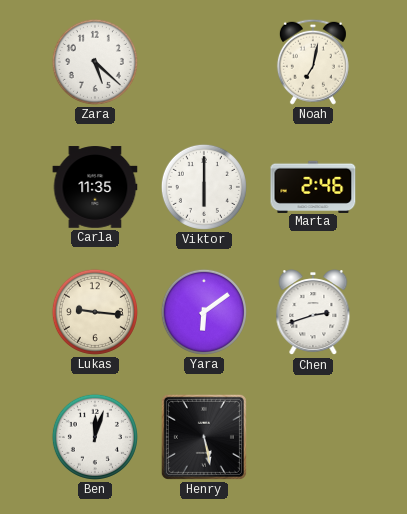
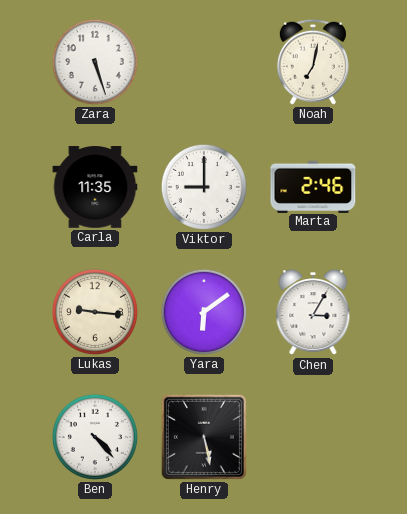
Zara: 5:22 -> 5:27 (95, 62)
Viktor: 6:00 -> 9:00 (204, 187)
Chen: 2:42 -> 3:05 (313, 313)
Ben: 12:03 -> 4:23 (95, 437)
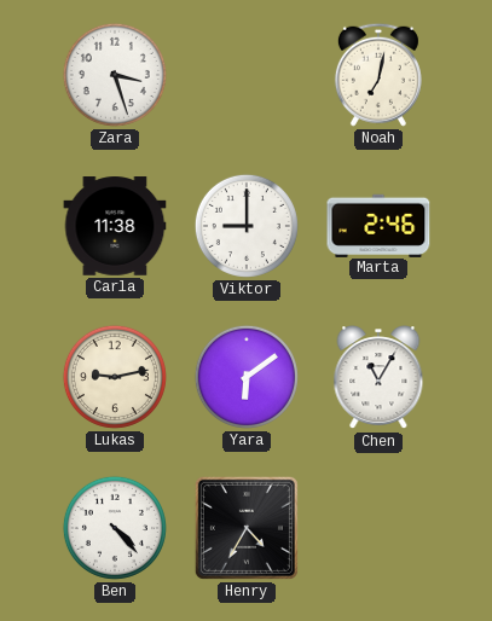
Zara: 5:27 -> 3:27 (115, 75)
Carla: 11:35 -> 11:38 (115, 226)
Lukas: 9:16 -> 9:13 (115, 377)
Chen: 3:05 -> 11:05 (378, 378)
Henry: 5:28 -> 4:35 (247, 528)
